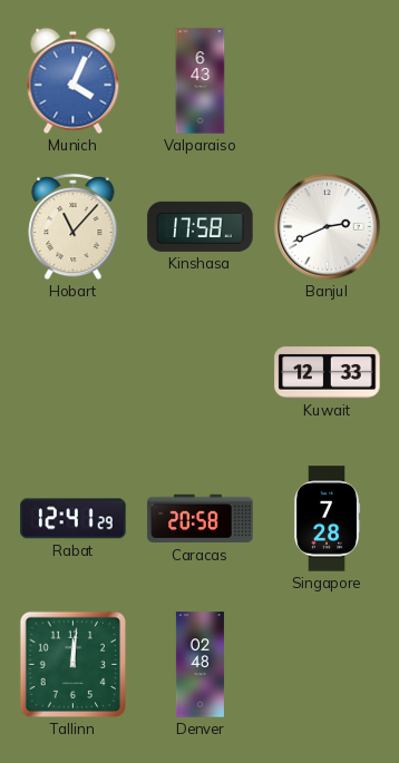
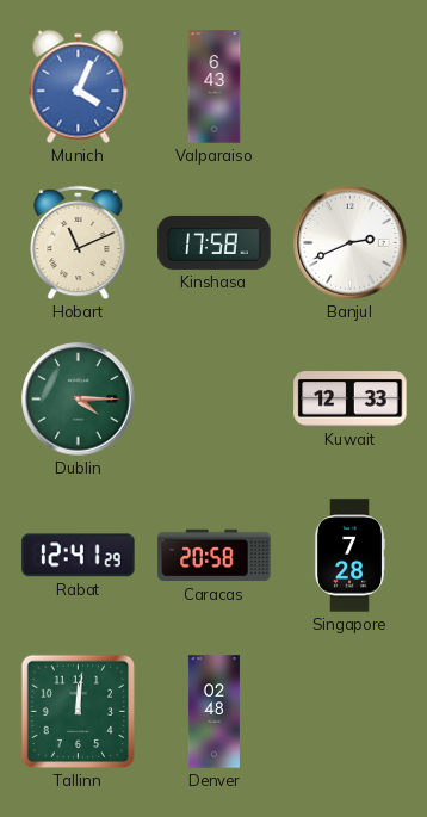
Hobart: 11:07 -> 11:11 (79, 243)
Dublin: none -> 4:15 (79, 400)
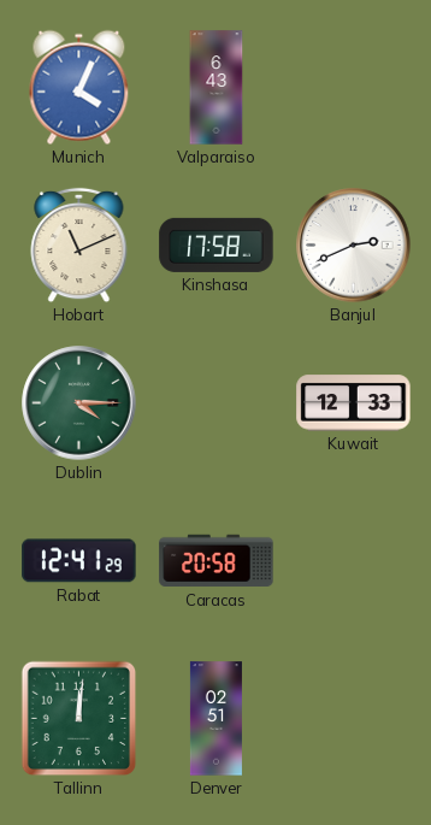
Singapore: 7:28 -> none (349, 556)
Denver: 02:48 -> 02:51 (215, 719)
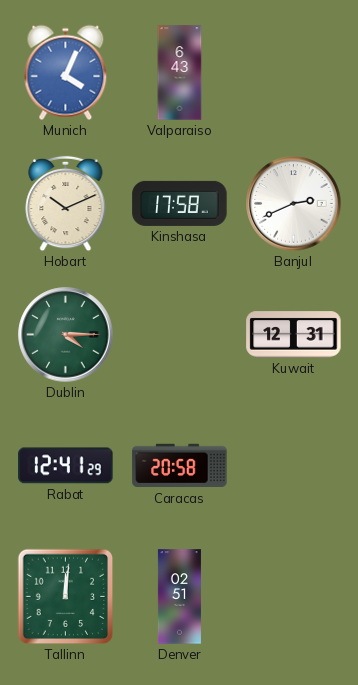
Hobart: 11:11 -> 10:11 (66, 204)
Kuwait: 12:33 -> 12:31 (294, 335)
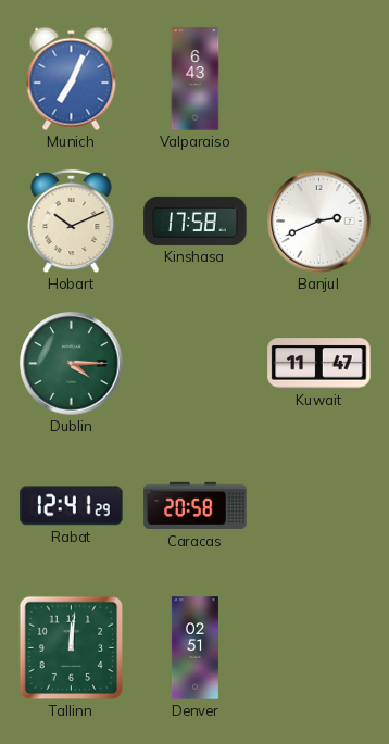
Munich: 4:04 -> 7:04 (72, 79)
Kuwait: 12:31 -> 11:47 (319, 364)
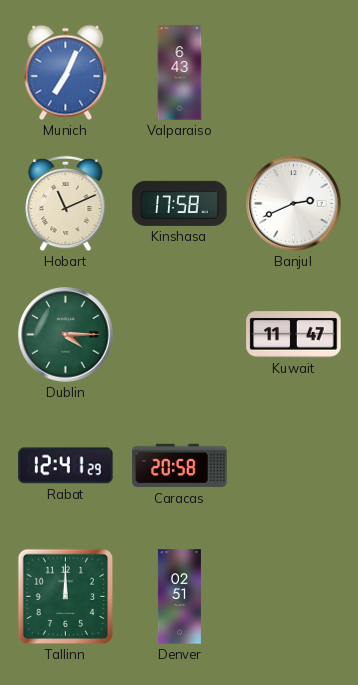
Hobart: 10:11 -> 11:11 (66, 204)
Tallinn: 12:01 -> 12:00 (66, 597)
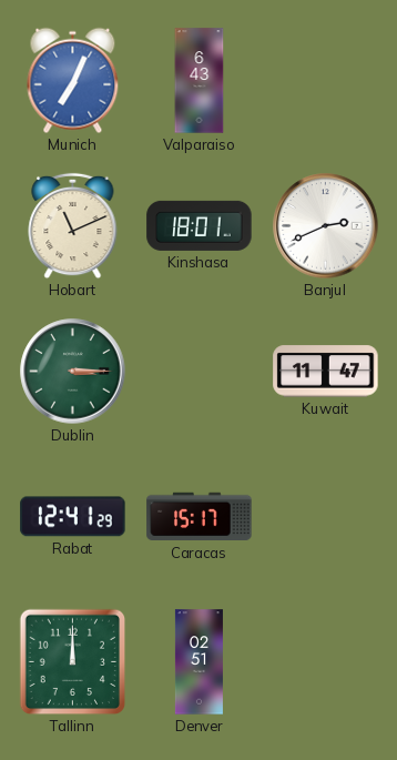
Kinshasa: 17:58 -> 18:01 (200, 225)
Dublin: 4:15 -> 3:15 (73, 372)
Caracas: 20:58 -> 15:17 (200, 517)
